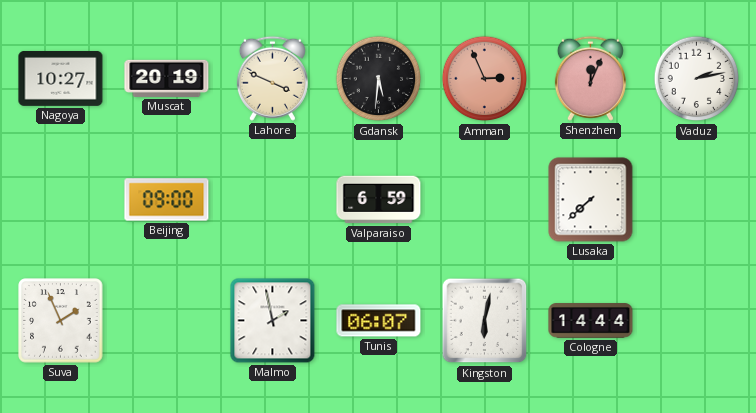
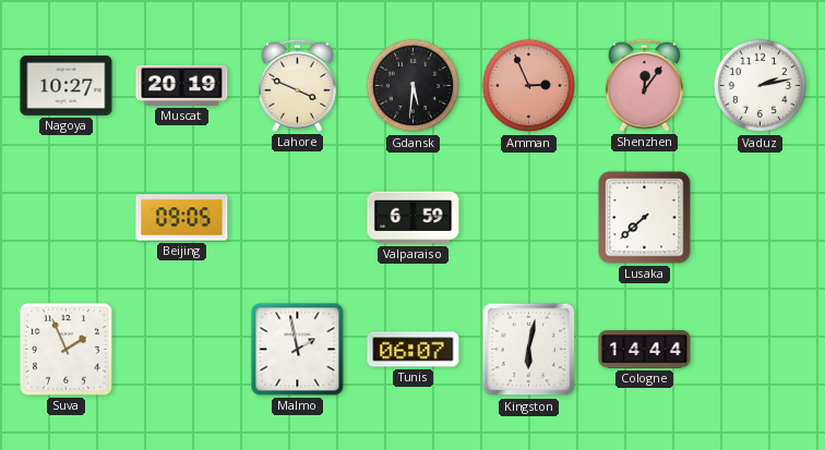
Shenzhen: 12:04 -> 12:06 (644, 85)
Beijing: 09:00 -> 09:05 (182, 218)
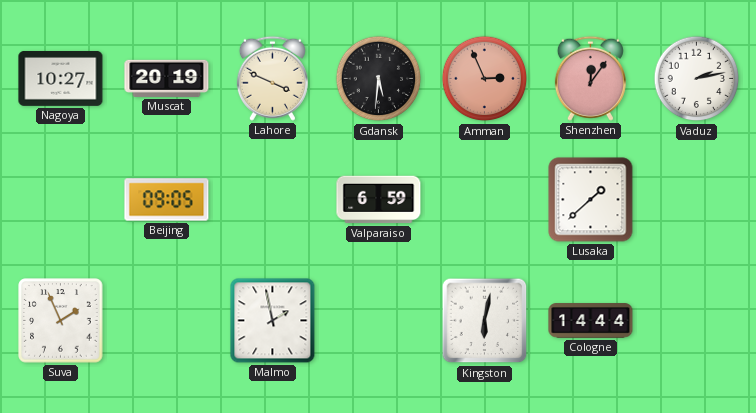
Lusaka: 7:38 -> 1:38 (591, 200)
Tunis: 06:07 -> none (414, 350)
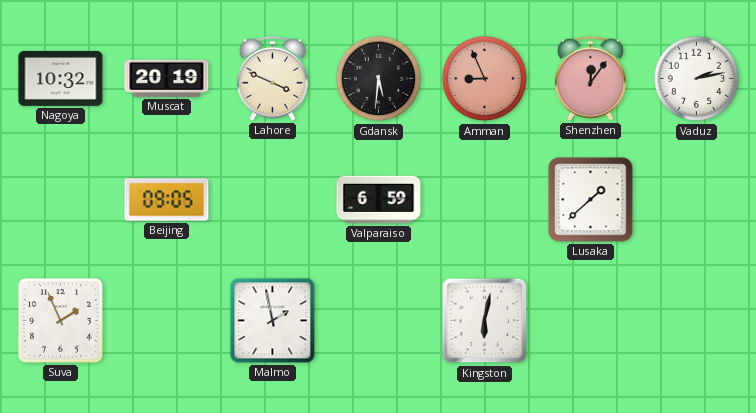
Nagoya: 10:27 -> 10:32 (61, 78)
Amman: 2:56 -> 8:56 (485, 79)
Cologne: 14:44 -> none (591, 321)
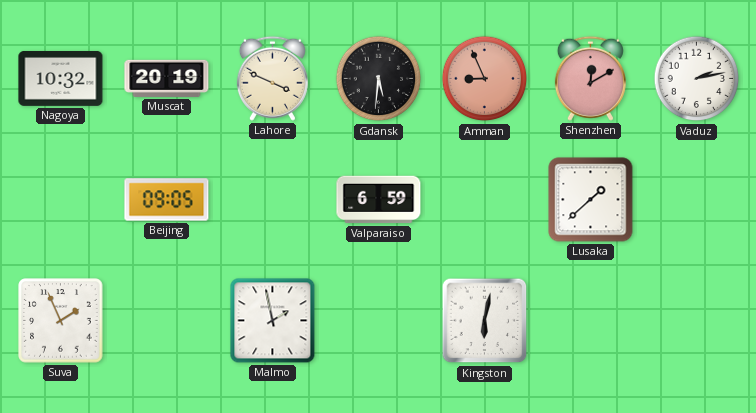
Shenzhen: 12:06 -> 12:10 (590, 78)
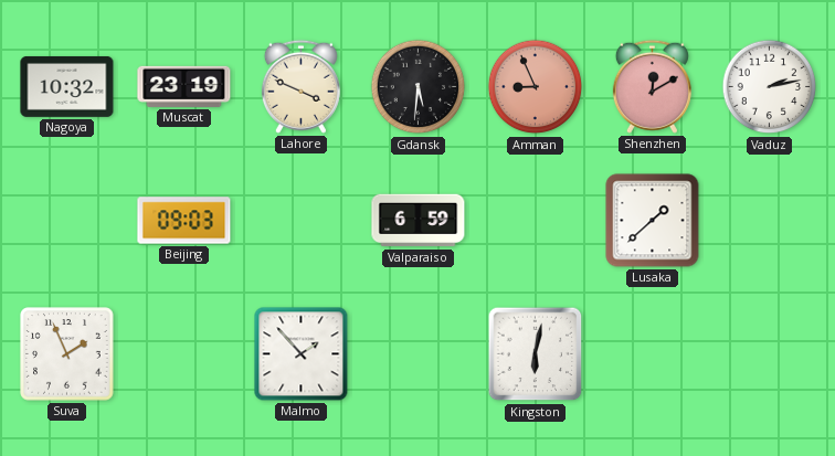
Muscat: 20:19 -> 23:19 (184, 86)
Beijing: 09:05 -> 09:03 (184, 221)
Malmo: 1:58 -> 1:53 (302, 354)
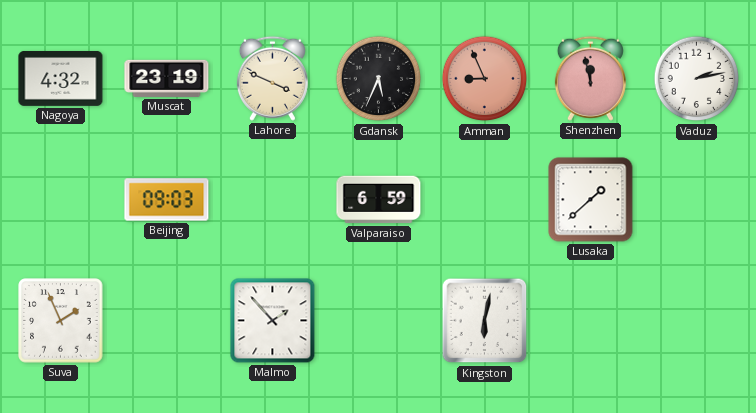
Nagoya: 10:32 -> 4:32 (61, 78)
Gdansk: 5:31 -> 5:34 (379, 79)
Shenzhen: 12:10 -> 11:58 (590, 78)
